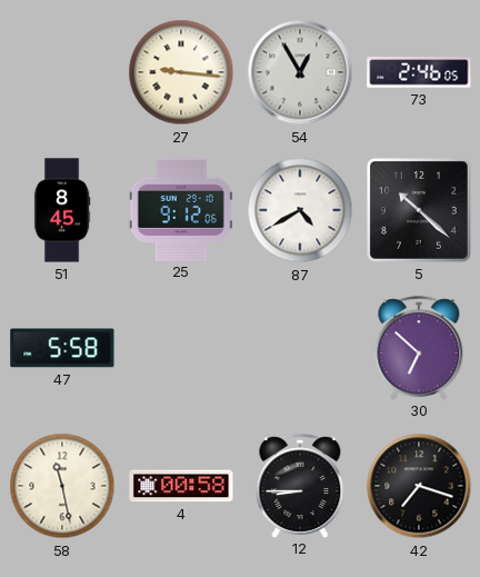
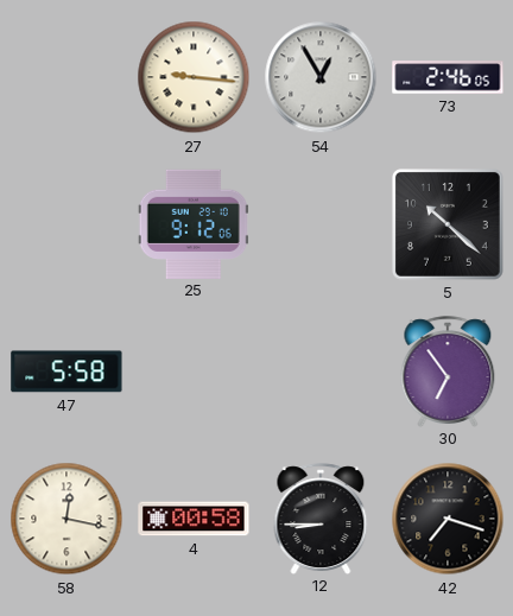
51: 8:45 -> none (62, 210)
87: 4:40 -> none (300, 210)
30: 6:52 -> 6:54 (448, 371)
58: 11:28 -> 12:17 (66, 519)
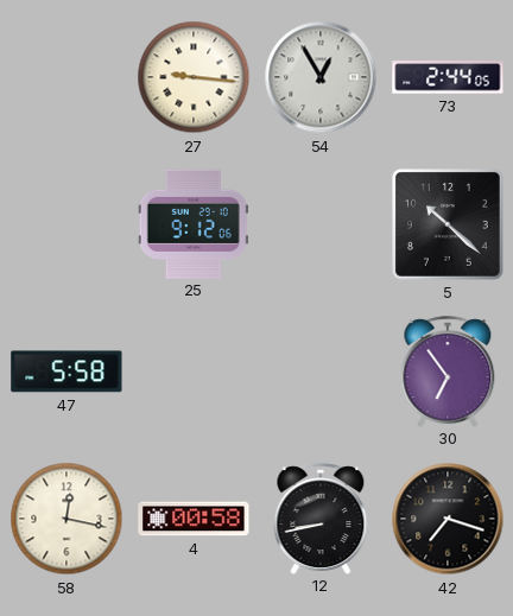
73: 2:46 -> 2:44 (448, 77)
12: 8:45 -> 8:43 (321, 519)
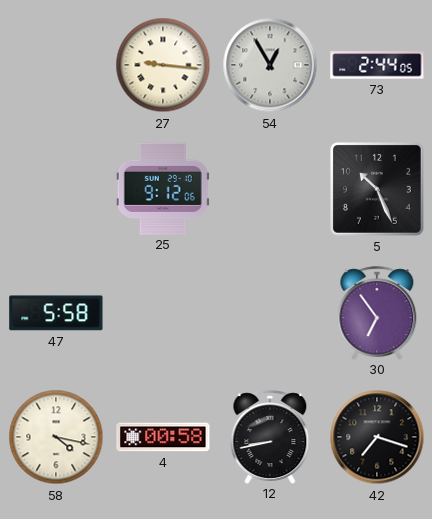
5: 10:22 -> 10:26 (377, 189)
58: 12:17 -> 4:17 (56, 437)
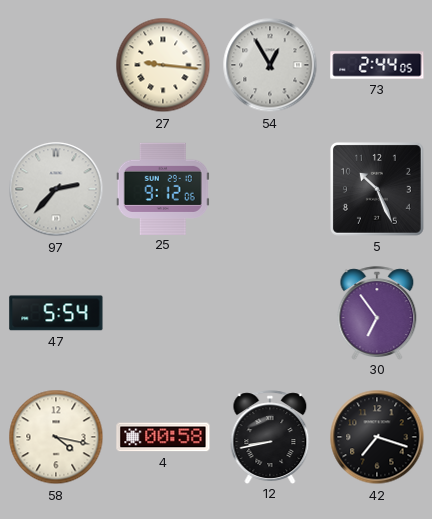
97: none -> 2:37 (56, 189)
47: 5:58 -> 5:54 (56, 313)
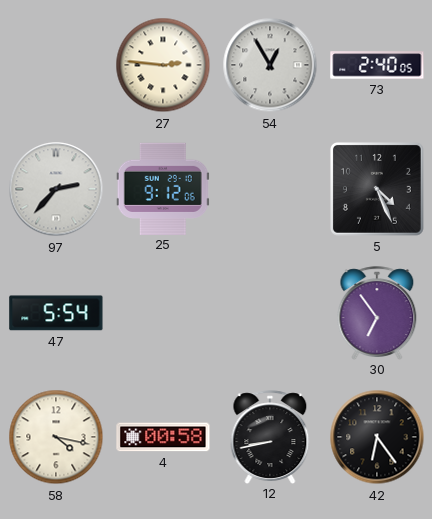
27: 9:16 -> 2:46 (163, 65)
73: 2:44 -> 2:40 (377, 65)
5: 10:26 -> 4:26 (377, 189)
42: 7:18 -> 6:24 (377, 437)
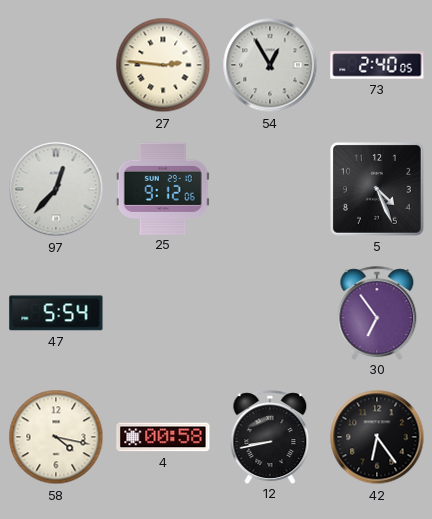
97: 2:37 -> 12:37 (56, 189)
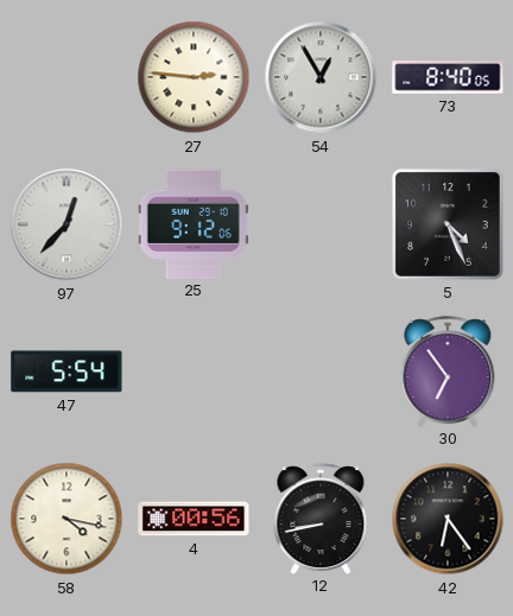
73: 2:40 -> 8:40 (448, 77)
4: 00:58 -> 00:56 (194, 519)
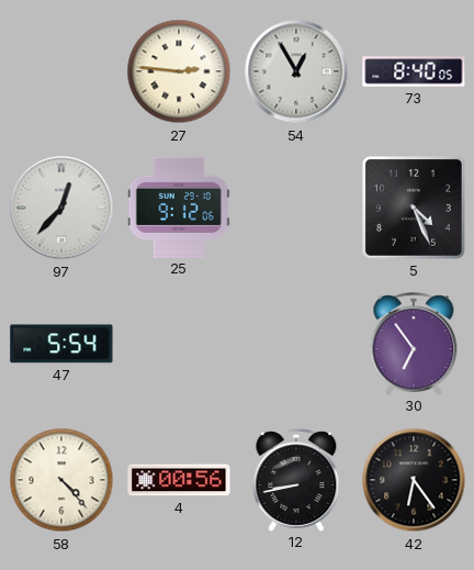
58: 4:17 -> 4:23 (61, 480)
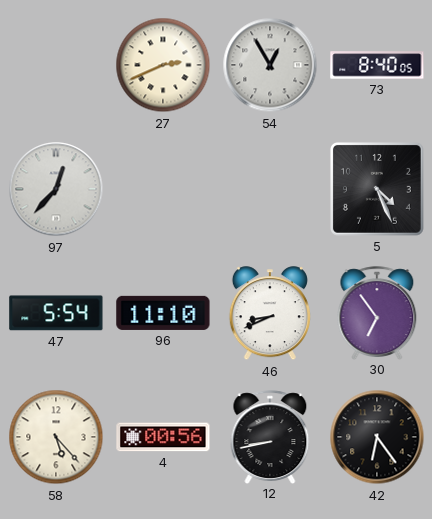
27: 2:46 -> 2:41 (163, 65)
25: 9:12 -> none (179, 206)
96: none -> 11:10 (163, 313)
46: none -> 8:41 (270, 314)
58: 4:23 -> 5:23 (56, 437)
